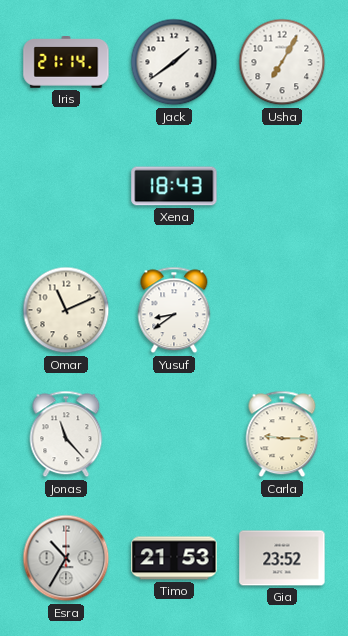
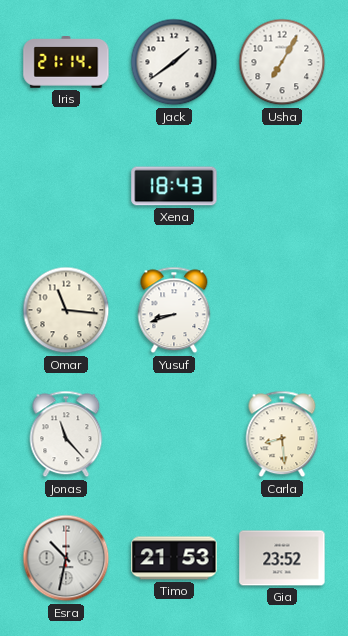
Omar: 11:11 -> 11:16 (66, 310)
Yusuf: 8:39 -> 8:42 (174, 310)
Carla: 9:15 -> 8:29 (282, 434)
Esra: 10:35 -> 10:32 (66, 558)
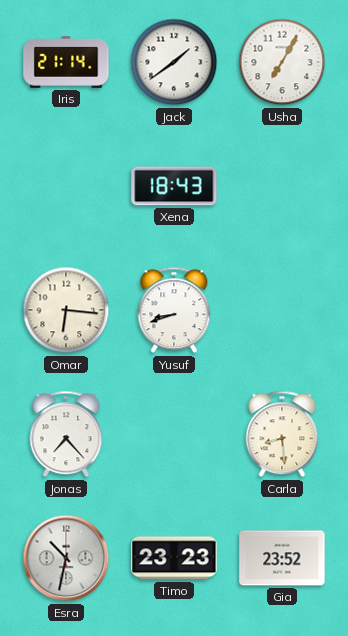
Omar: 11:16 -> 6:16 (66, 310)
Jonas: 11:23 -> 7:23 (66, 434)
Timo: 21:53 -> 23:23 (174, 558)
